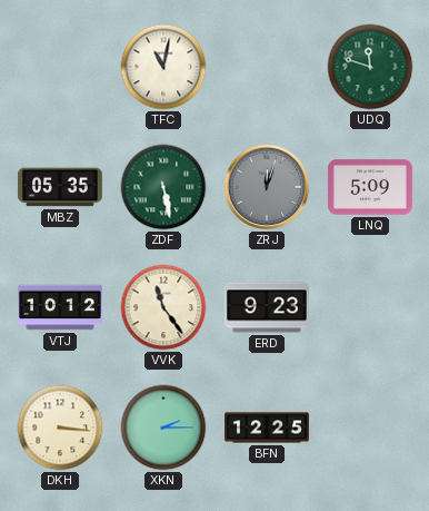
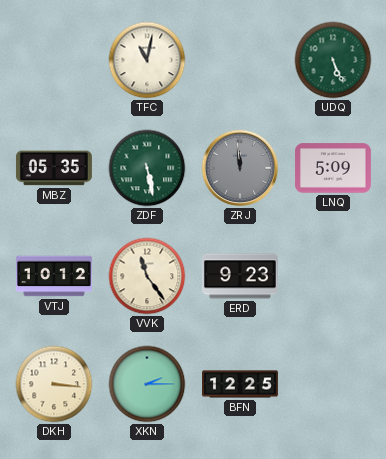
UDQ: 11:48 -> 5:26 (333, 60)
ZRJ: 12:03 -> 11:59 (240, 168)
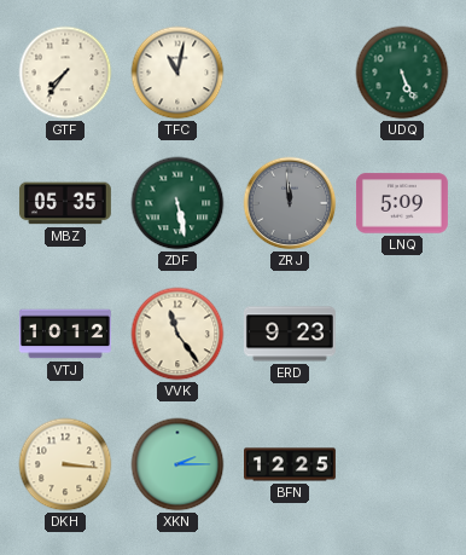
GTF: none -> 7:36 (65, 73)
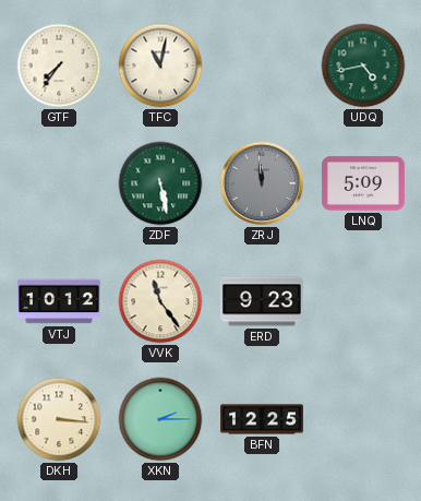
UDQ: 5:26 -> 4:43 (363, 65)
MBZ: 05:35 -> none (65, 203)
